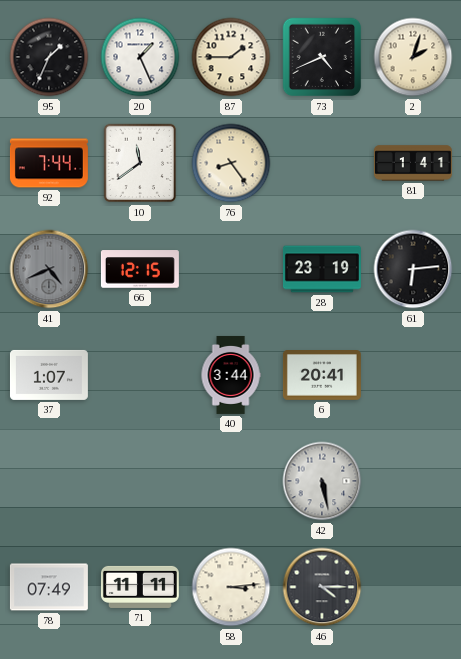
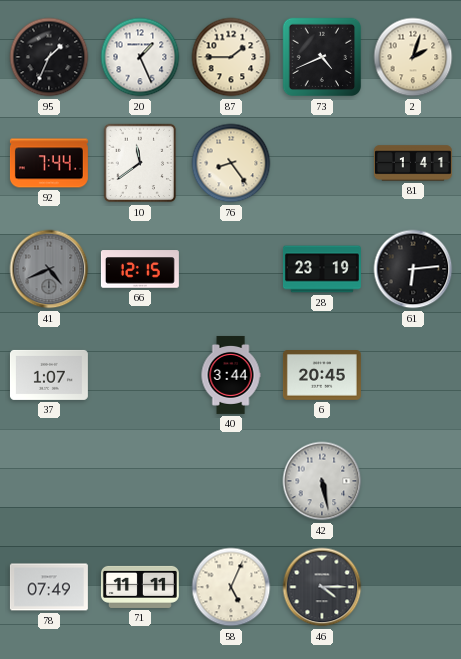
6: 20:41 -> 20:45 (322, 376)
58: 3:14 -> 5:04 (231, 587)
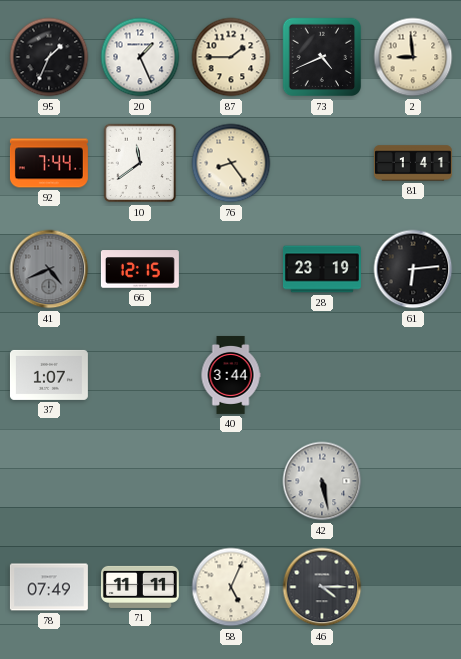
2: 2:03 -> 8:59 (413, 57)
6: 20:45 -> none (322, 376)
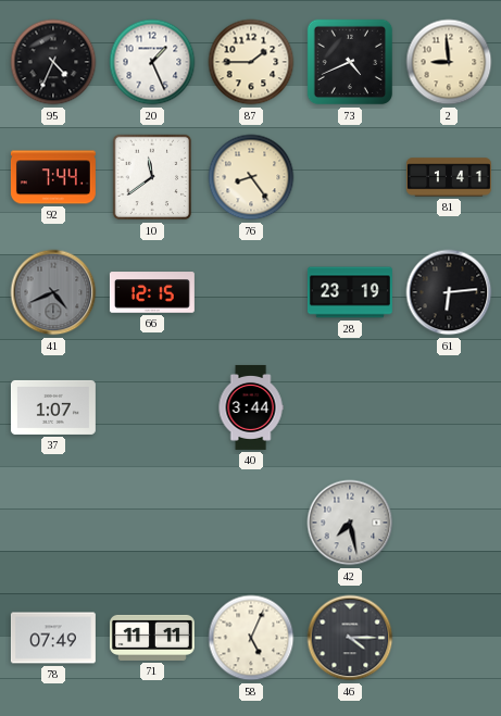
95: 1:34 -> 4:34 (53, 62)
42: 5:28 -> 7:28 (350, 523)
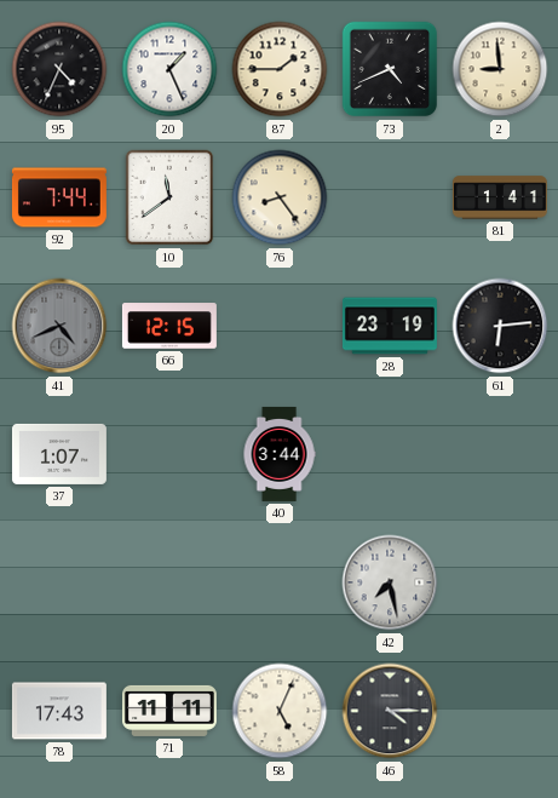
78: 07:49 -> 17:43 (59, 711)
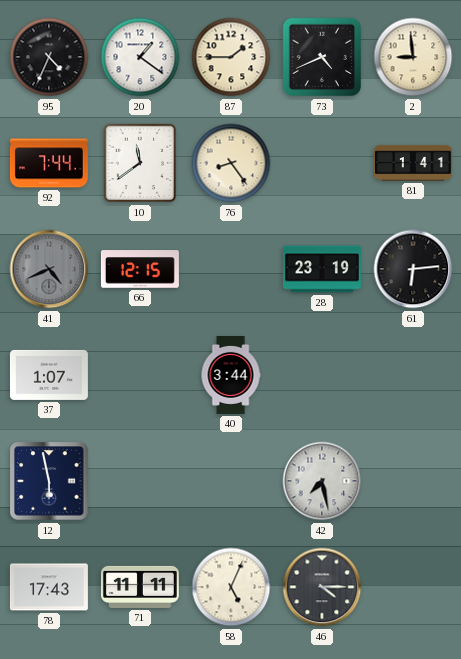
20: 1:26 -> 1:21 (140, 57)
12: none -> 5:58 (49, 481)
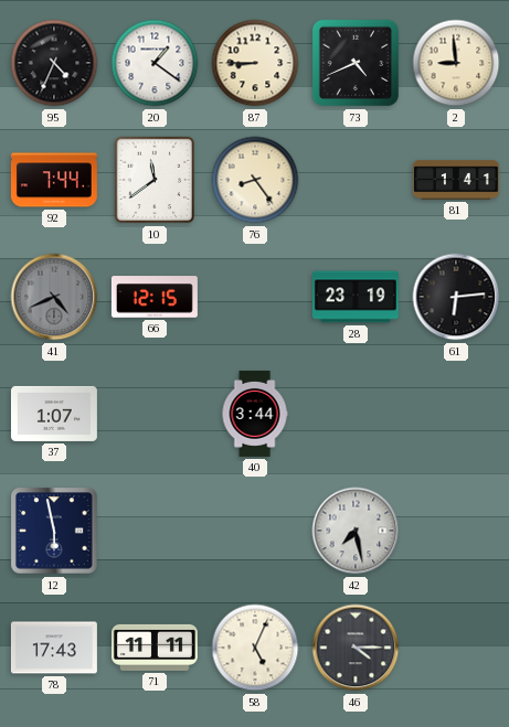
87: 1:45 -> 8:45 (255, 63)
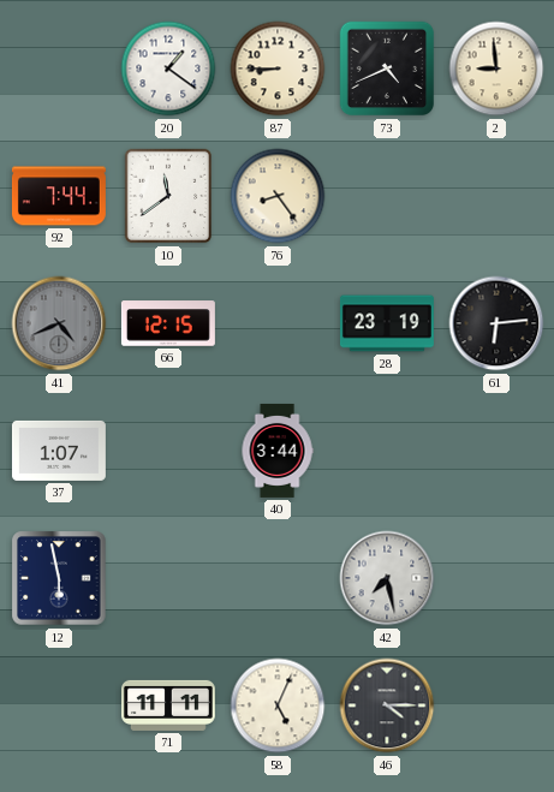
95: 4:34 -> none (54, 63)
81: 1:41 -> none (456, 180)
78: 17:43 -> none (54, 648)
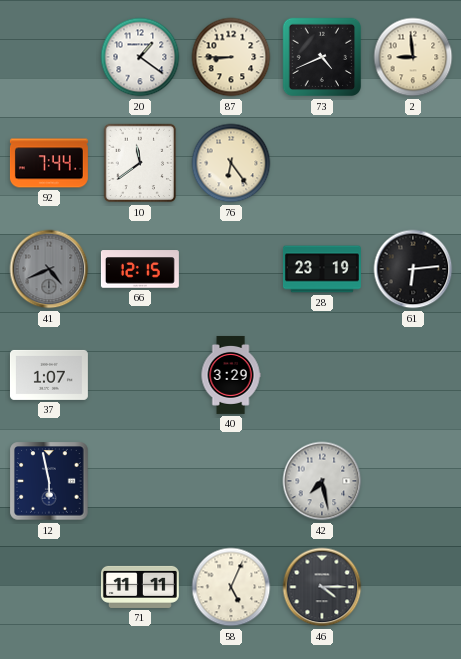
76: 8:24 -> 6:24 (231, 163)
40: 3:44 -> 3:29 (231, 375)
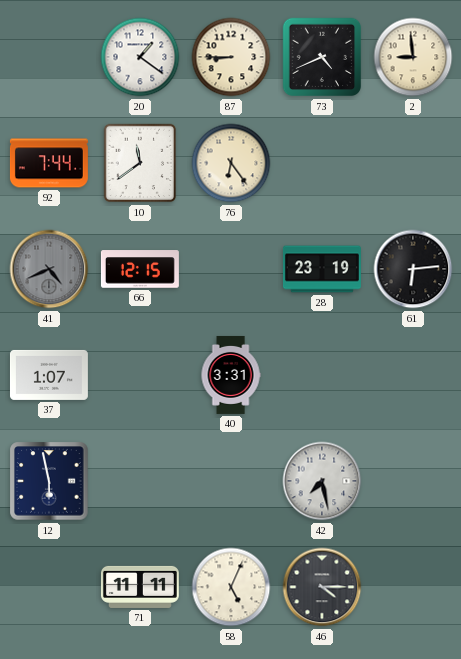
40: 3:29 -> 3:31 (231, 375)
